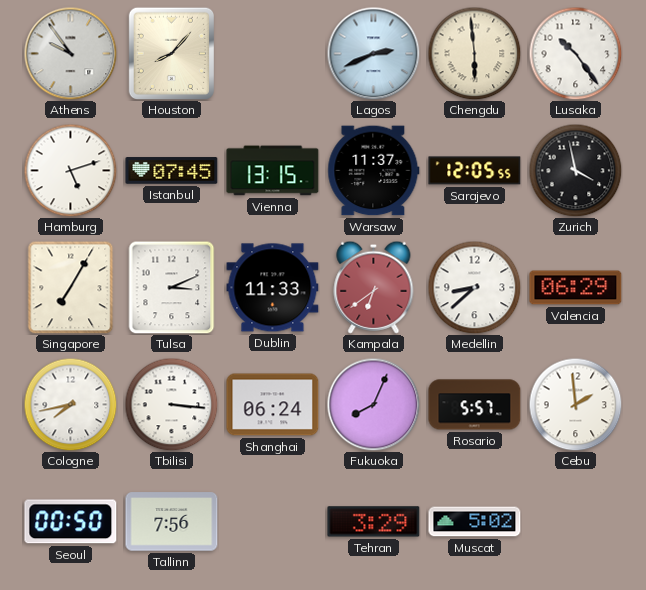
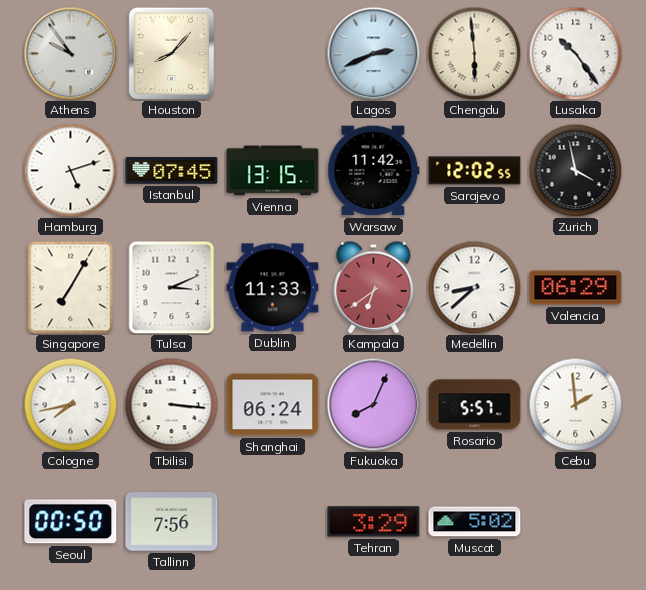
Warsaw: 11:37 -> 11:42 (374, 171)
Sarajevo: 12:05 -> 12:02 (475, 171)
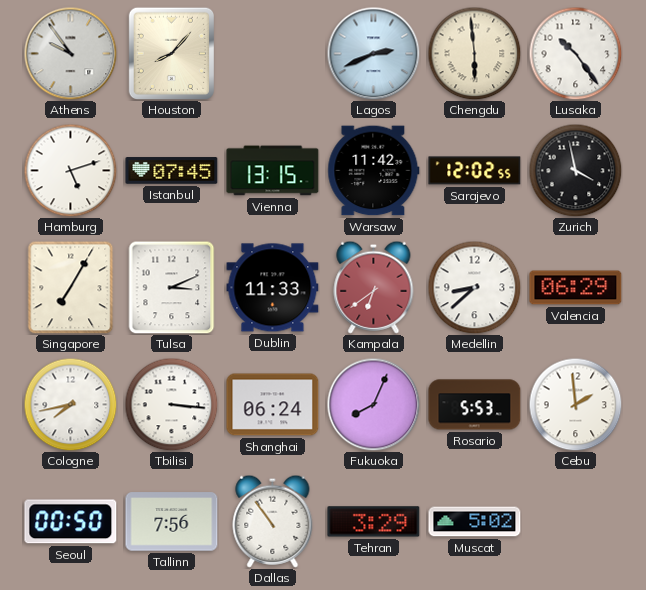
Rosario: 5:57 -> 5:53 (475, 405)
Dallas: none -> 10:54 (273, 521)
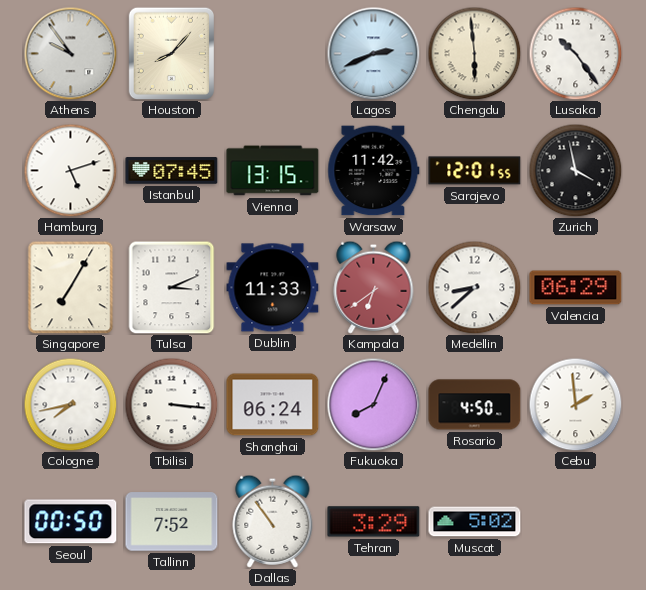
Sarajevo: 12:02 -> 12:01 (475, 171)
Rosario: 5:53 -> 4:50 (475, 405)
Tallinn: 7:56 -> 7:52 (172, 522)
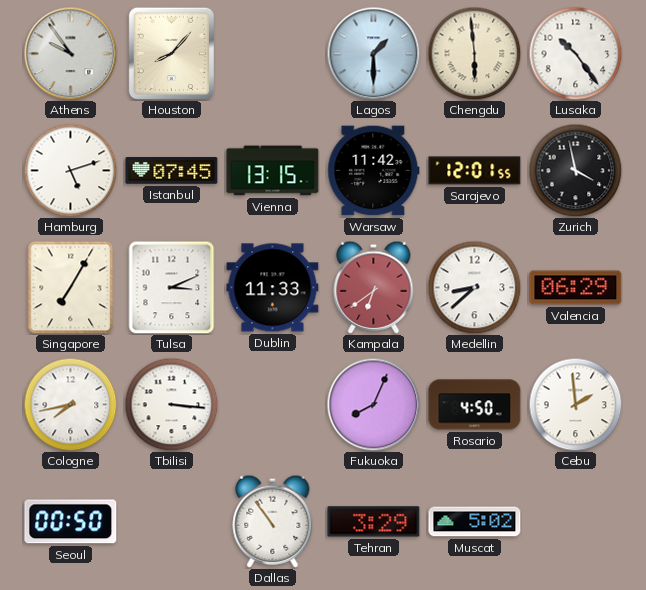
Lagos: 2:41 -> 1:30 (373, 53)
Shanghai: 06:24 -> none (273, 405)
Tallinn: 7:52 -> none (172, 522)
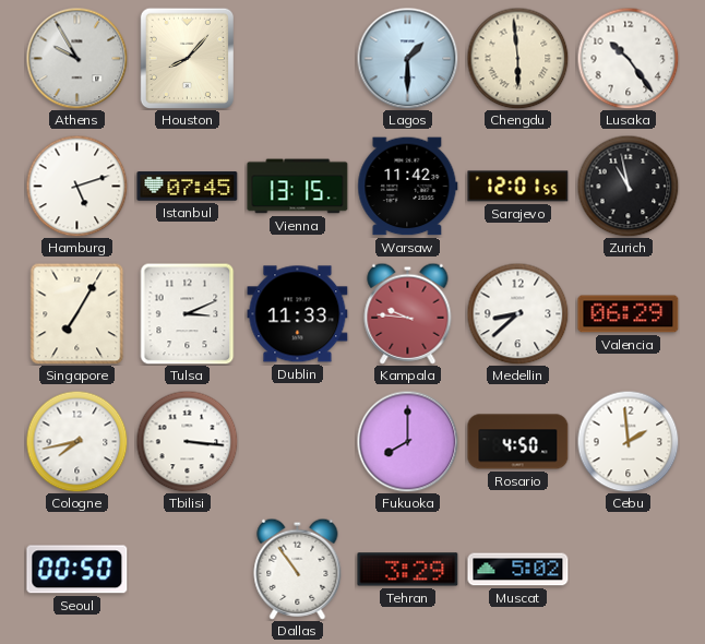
Athens: 9:54 -> 9:55 (76, 58)
Zurich: 3:58 -> 10:58 (628, 186)
Kampala: 6:39 -> 9:46 (408, 313)
Fukuoka: 8:04 -> 8:00 (407, 441)
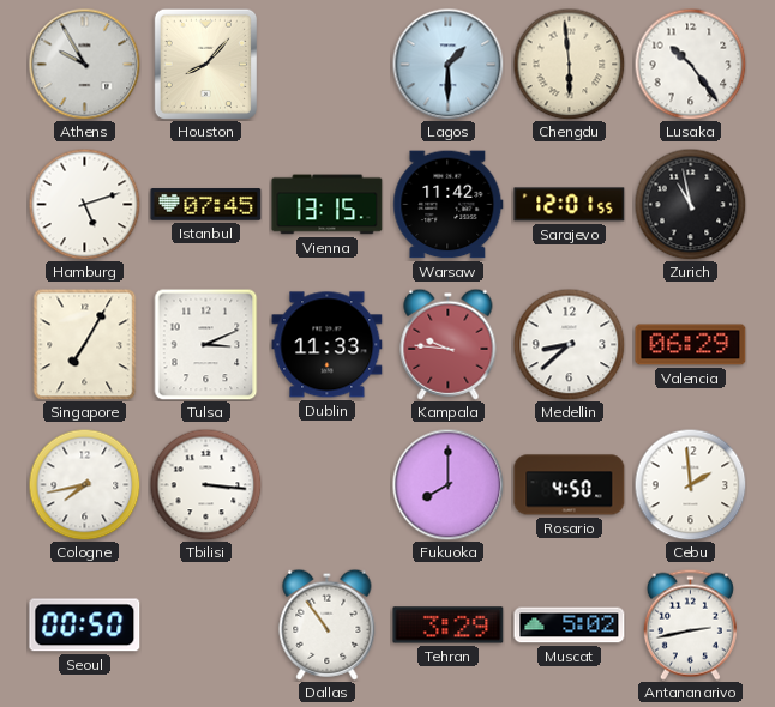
Antananarivo: none -> 2:43 (690, 624)
